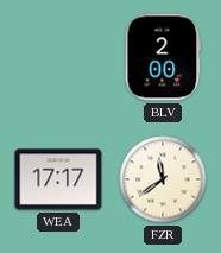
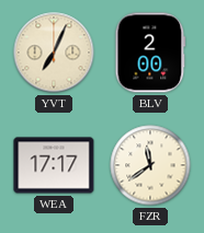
YVT: none -> 7:04 (54, 53)
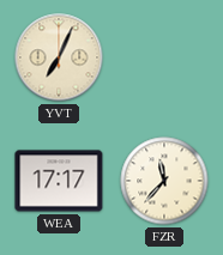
BLV: 2:00 -> none (150, 53)
FZR: 11:39 -> 11:37 (164, 181)
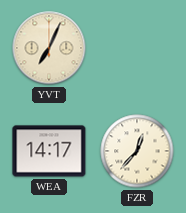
WEA: 17:17 -> 14:17 (49, 151)
FZR: 11:37 -> 12:37 (137, 151)
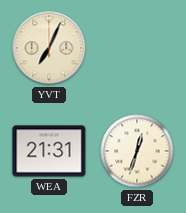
WEA: 14:17 -> 21:31 (49, 151)
FZR: 12:37 -> 12:33 (137, 151)
